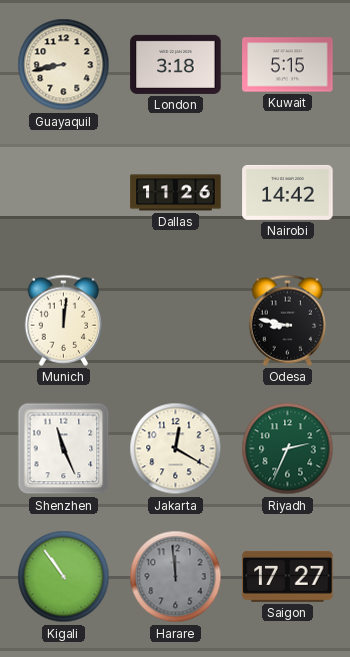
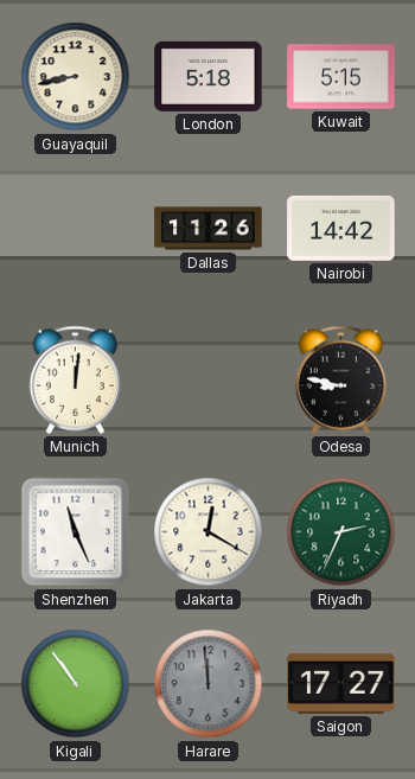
London: 3:18 -> 5:18 (209, 76)
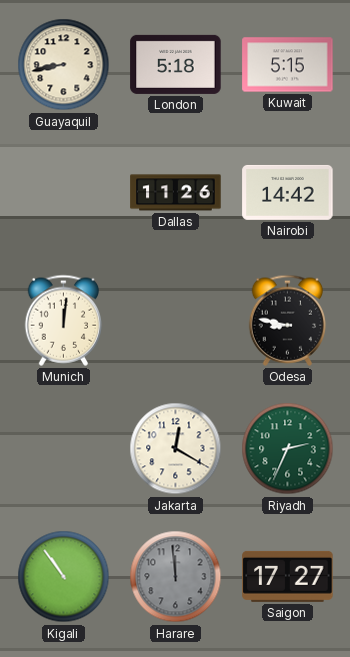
Shenzhen: 11:26 -> none (76, 532)
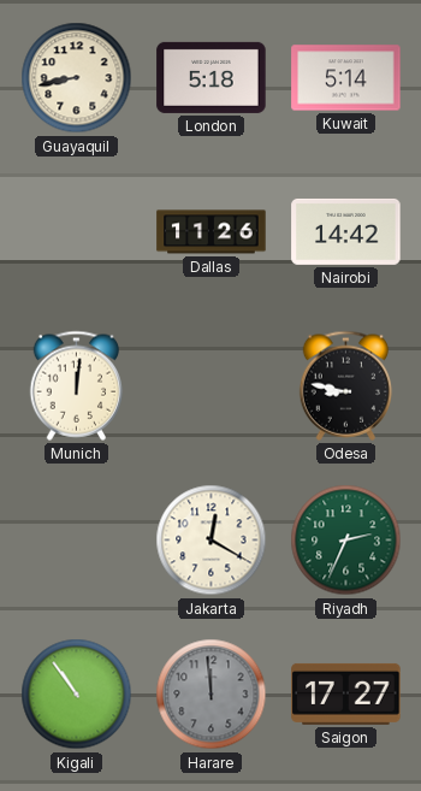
Kuwait: 5:15 -> 5:14 (346, 78)
